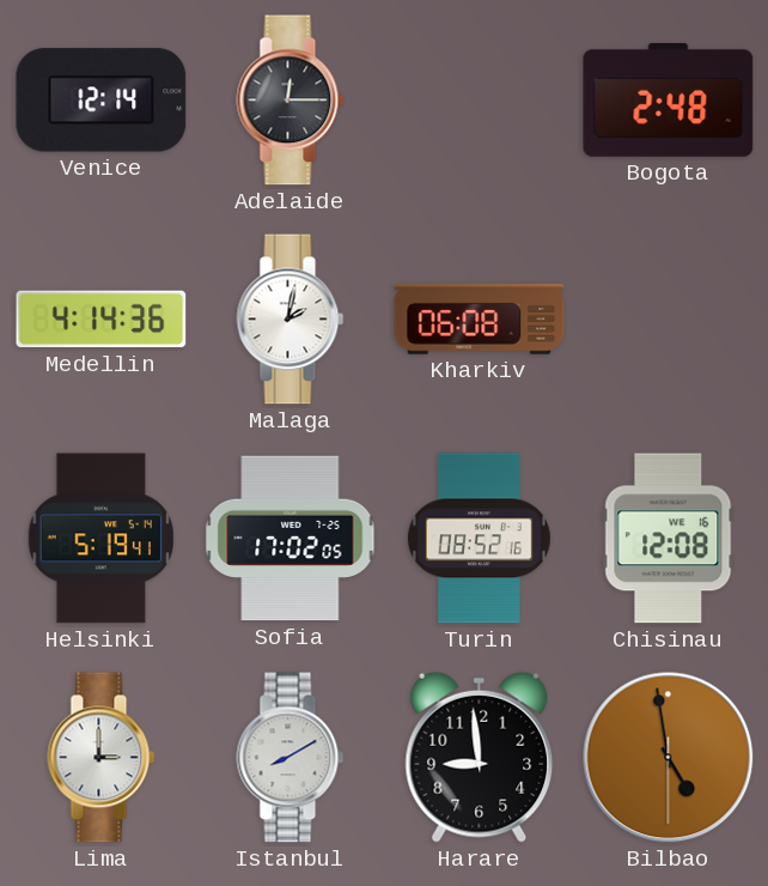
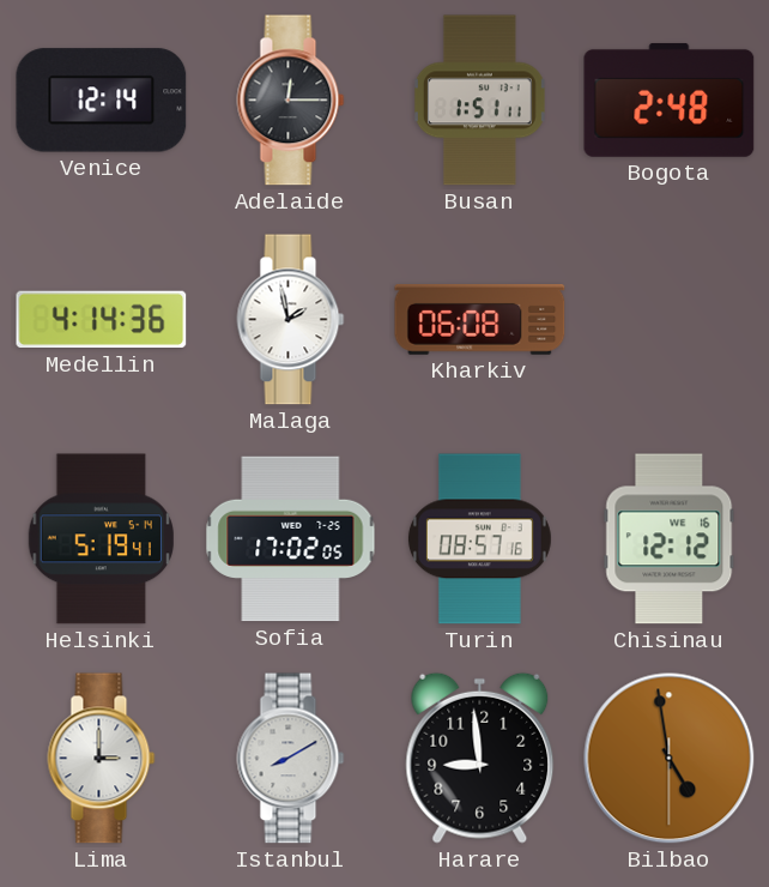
Busan: none -> 1:51 (479, 101)
Malaga: 2:02 -> 1:58 (291, 320)
Turin: 08:52 -> 08:57 (479, 539)
Chisinau: 12:08 -> 12:12 (670, 539)
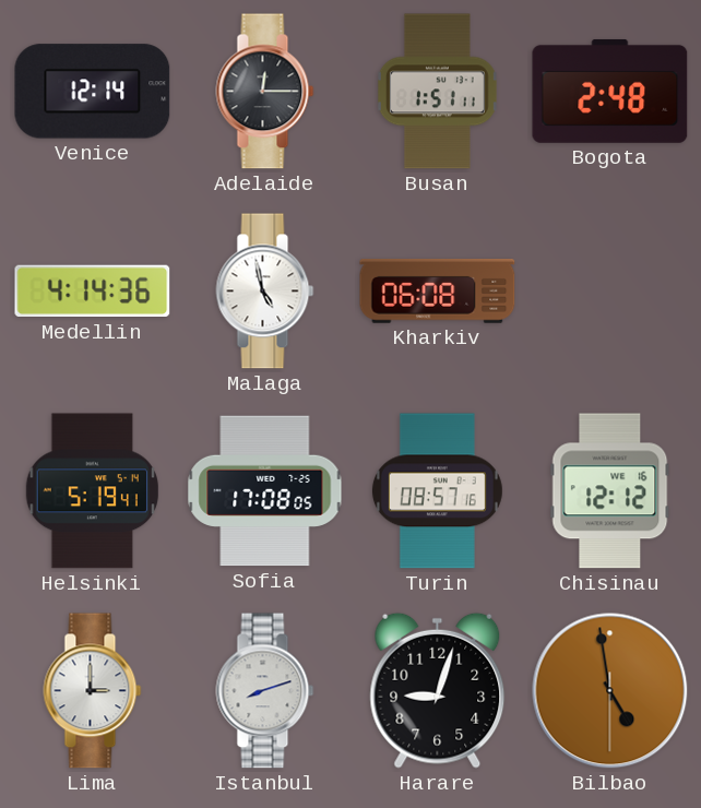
Malaga: 1:58 -> 4:58 (265, 292)
Sofia: 17:02 -> 17:08 (265, 491)
Istanbul: 8:10 -> 8:12 (265, 691)
Harare: 8:59 -> 9:03 (438, 690)
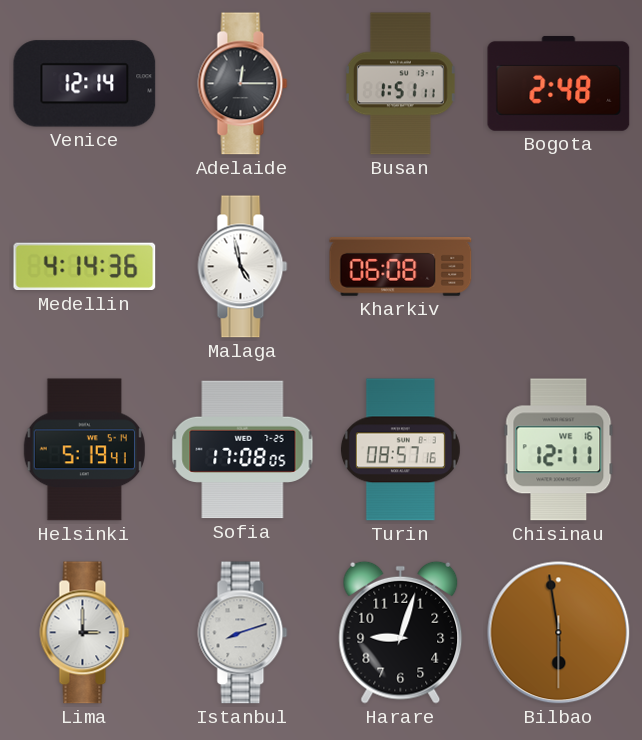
Chisinau: 12:12 -> 12:11 (559, 450)
Bilbao: 4:58 -> 5:58 (559, 633)
